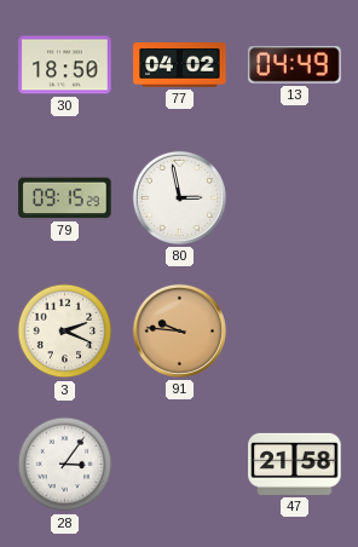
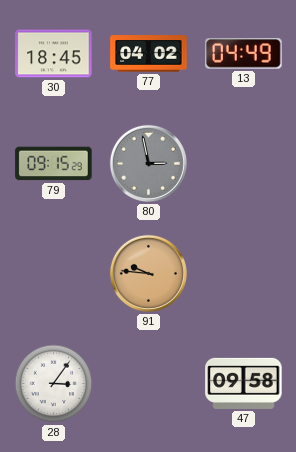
30: 18:50 -> 18:45 (54, 54)
80 dial: white -> grey (148, 163)
3: 2:19 -> none (65, 332)
47: 21:58 -> 09:58 (244, 383)
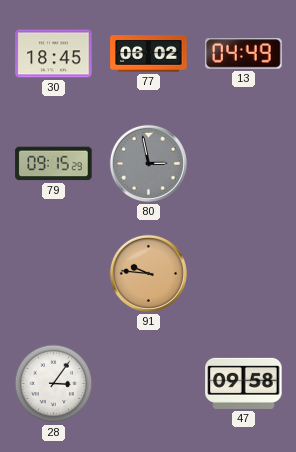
77: 04:02 -> 06:02 (149, 54)
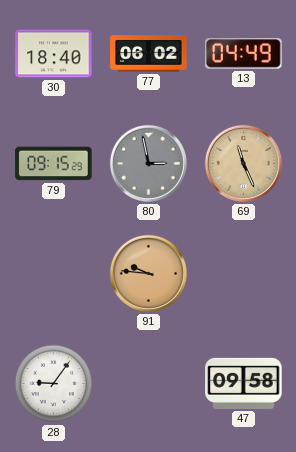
30: 18:45 -> 18:40 (54, 54)
69: none -> 11:26 (243, 163)
28: 3:06 -> 9:06 (54, 384)
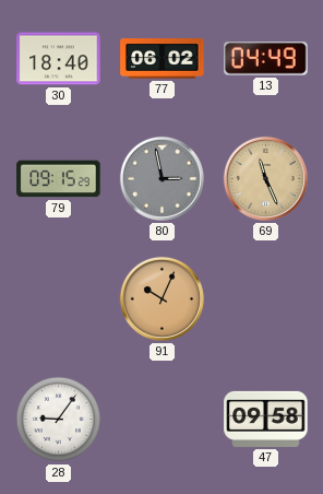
91: 9:46 -> 10:04 (161, 298)
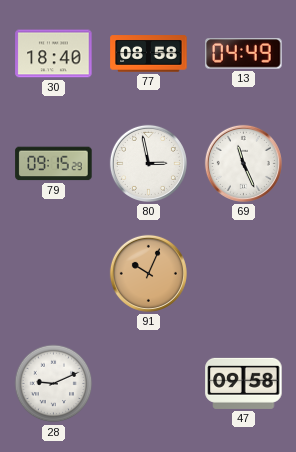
77: 06:02 -> 08:58 (149, 54)
80 dial: grey -> white (148, 163)
69 dial: champagne -> white (243, 163)
28: 9:06 -> 9:11 (54, 384)
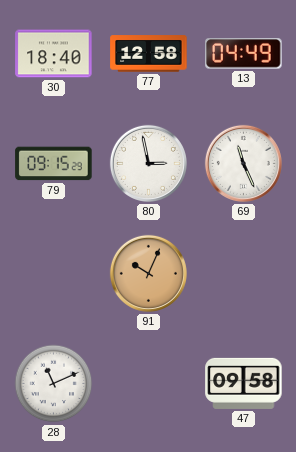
77: 08:58 -> 12:58 (149, 54)
28: 9:11 -> 11:11 (54, 384)
